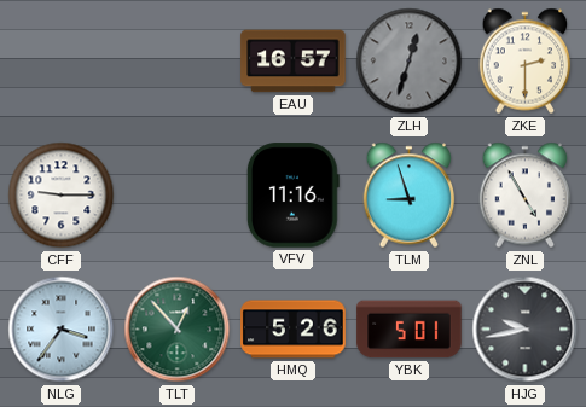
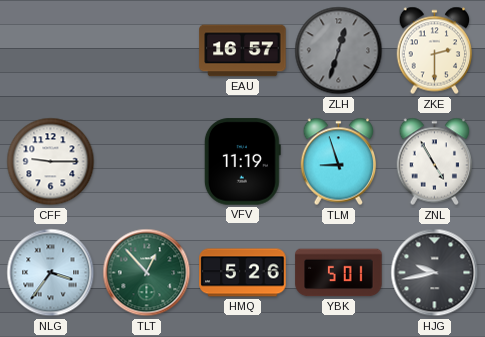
VFV: 11:16 -> 11:19 (242, 162)
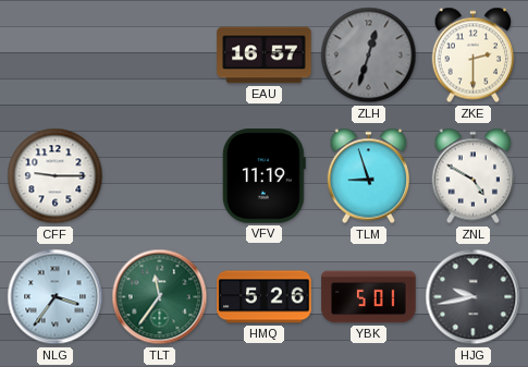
ZNL: 4:55 -> 4:50 (474, 176)
TLT: 12:53 -> 11:36 (160, 297)
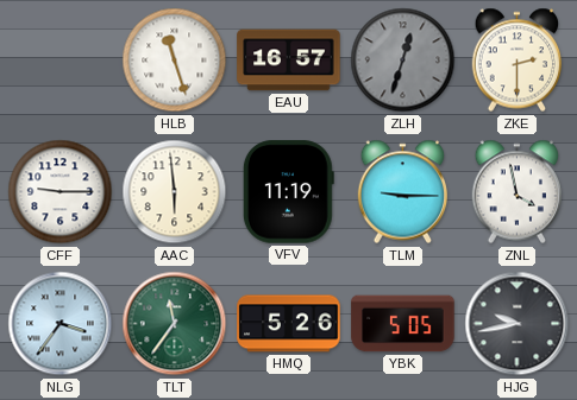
HLB: none -> 11:27 (175, 61)
AAC: none -> 5:59 (175, 192)
TLM: 8:57 -> 9:15 (403, 192)
ZNL: 4:50 -> 3:58 (518, 192)
YBK: 5:01 -> 5:05 (403, 324)
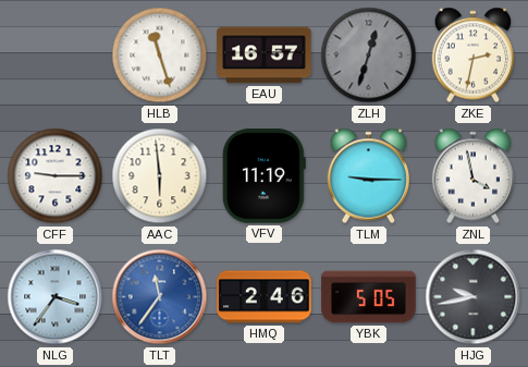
ZKE: 2:30 -> 2:32 (474, 56)
TLT dial: green -> blue (160, 297)
HMQ: 5:26 -> 2:46 (265, 297)
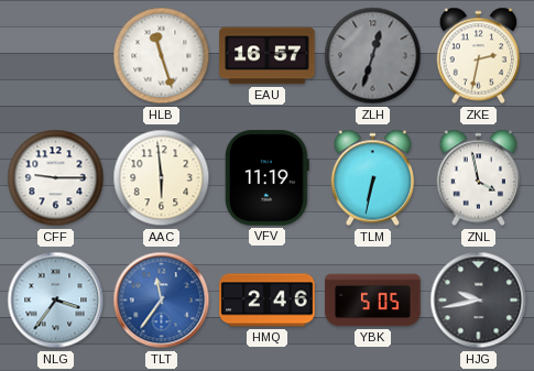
TLM: 9:15 -> 6:32 (373, 178)
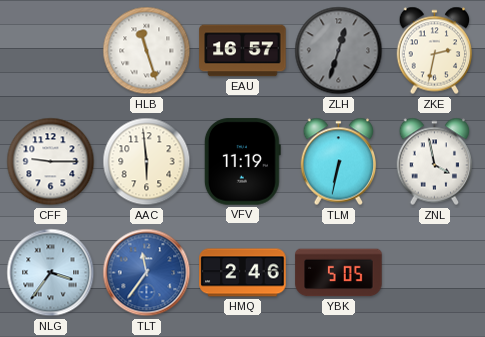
HJG: 9:43 -> none (479, 301)
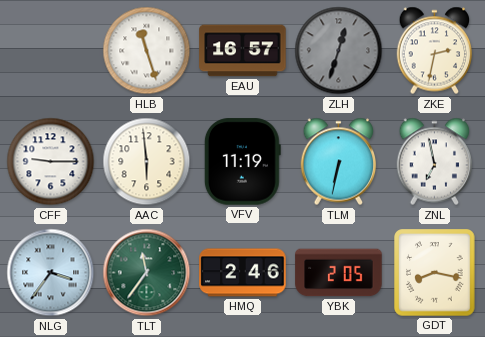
ZNL: 3:58 -> 6:58 (435, 162)
TLT dial: blue -> green (147, 273)
YBK: 5:05 -> 2:05 (339, 273)
GDT: none -> 8:17 (435, 273)
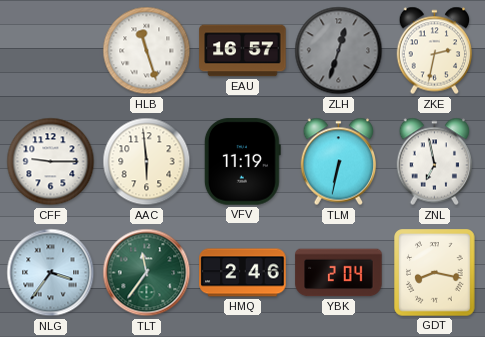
YBK: 2:05 -> 2:04 (339, 273)
